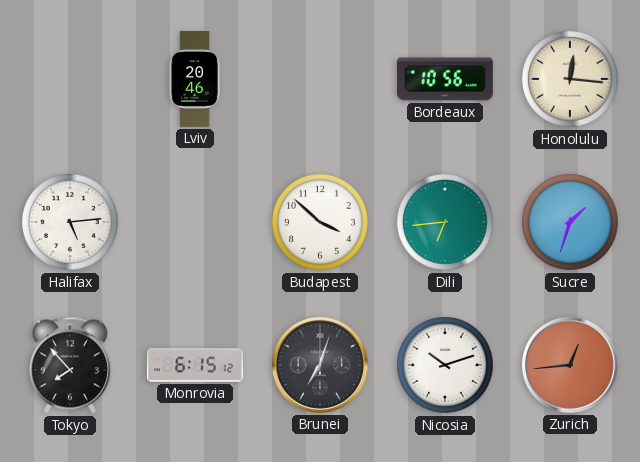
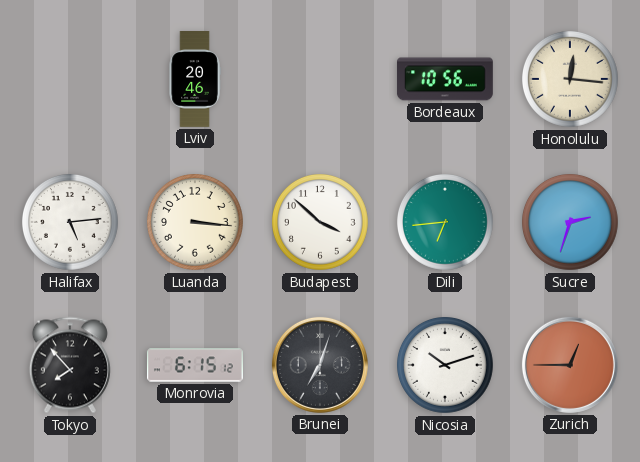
Luanda: none -> 3:16 (196, 223)
Sucre: 1:33 -> 2:33 (571, 223)
Zurich: 12:44 -> 12:45 (570, 365)
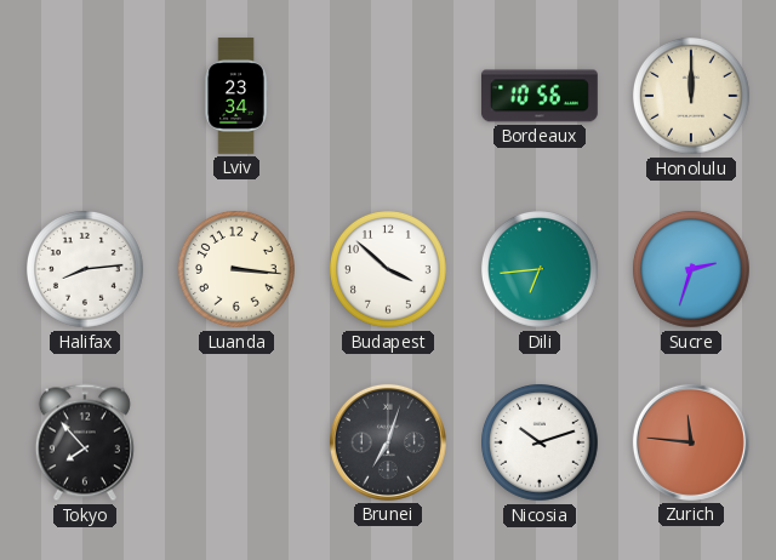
Lviv: 20:46 -> 23:34 (236, 97)
Honolulu: 12:16 -> 12:00 (692, 97)
Halifax: 5:14 -> 8:14 (86, 270)
Monrovia: 6:15 -> none (195, 365)
Zurich: 12:45 -> 11:46 (691, 442)
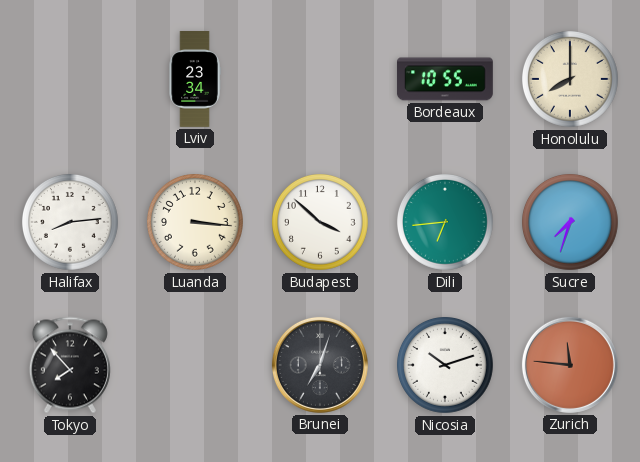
Bordeaux: 10:56 -> 10:55 (445, 79)
Honolulu: 12:00 -> 8:00 (571, 80)
Sucre: 2:33 -> 7:33 (571, 223)
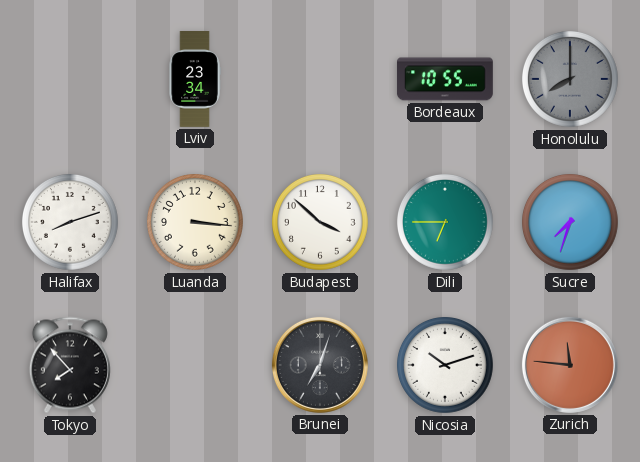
Honolulu dial: cream -> grey (571, 80)
Halifax: 8:14 -> 8:12 (71, 223)
Dili: 6:44 -> 6:45 (446, 223)
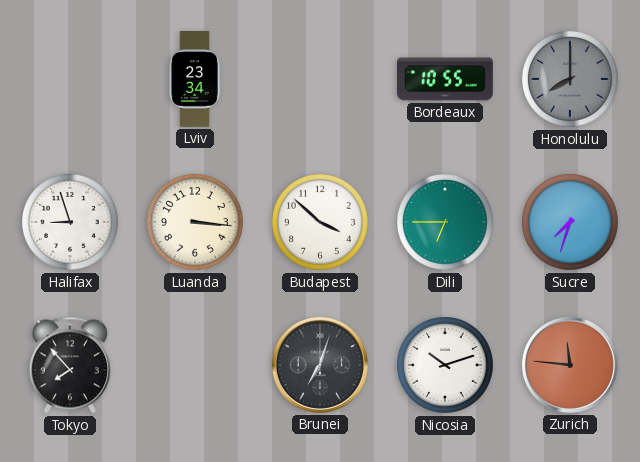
Halifax: 8:12 -> 8:57 (71, 223)
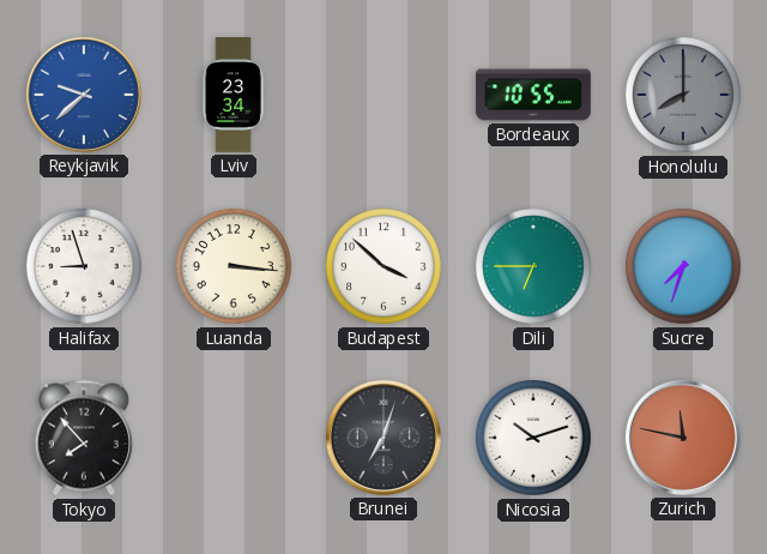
Reykjavik: none -> 9:38 (84, 95)
Zurich: 11:46 -> 11:47 (683, 438)
